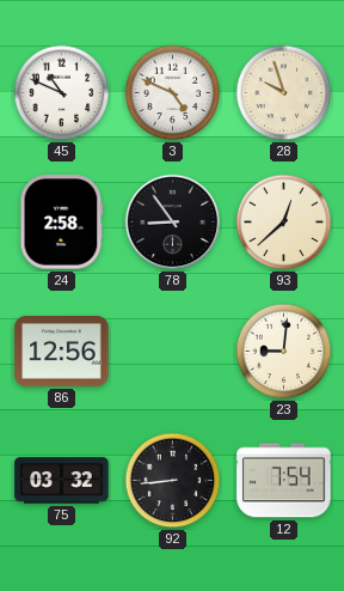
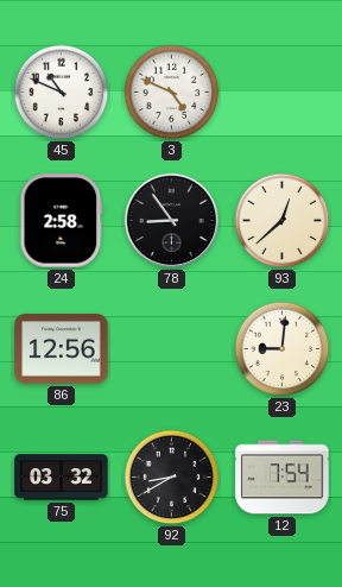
28: 9:57 -> none (284, 93)
92: 8:44 -> 8:40 (172, 478)
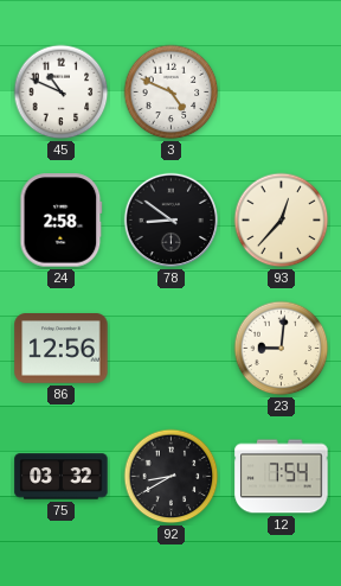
78: 8:54 -> 8:51 (172, 221)
93: 12:38 -> 12:37 (282, 221)
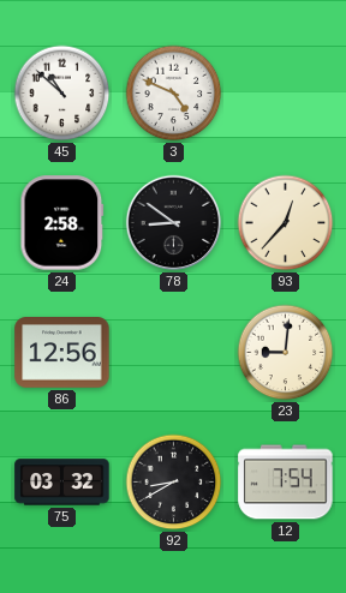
45: 10:49 -> 10:52 (62, 94)
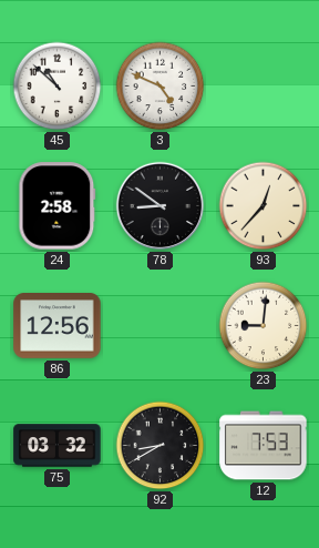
12: 7:54 -> 7:53 (264, 446)
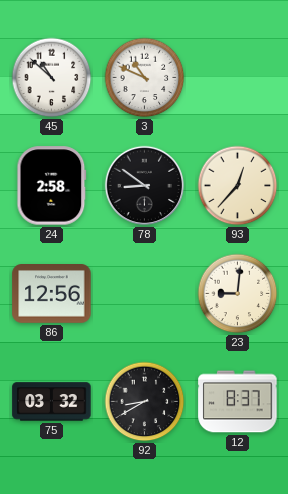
3: 4:49 -> 10:49 (145, 78)
12: 7:53 -> 8:37 (238, 402)
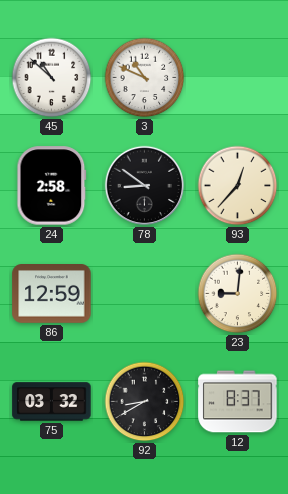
86: 12:56 -> 12:59 (52, 294)
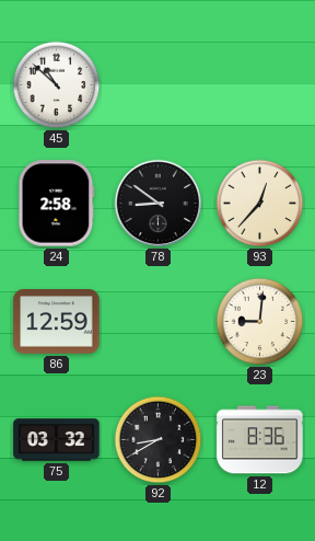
3: 10:49 -> none (145, 78)
12: 8:37 -> 8:36 (260, 440)
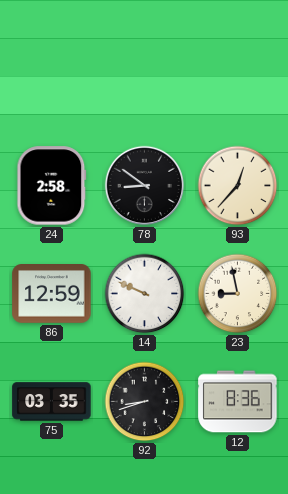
45: 10:52 -> none (57, 85)
14: none -> 9:49 (145, 294)
23: 9:01 -> 8:58 (238, 294)
75: 03:32 -> 03:35 (52, 402)
92: 8:40 -> 8:42 (145, 402)
